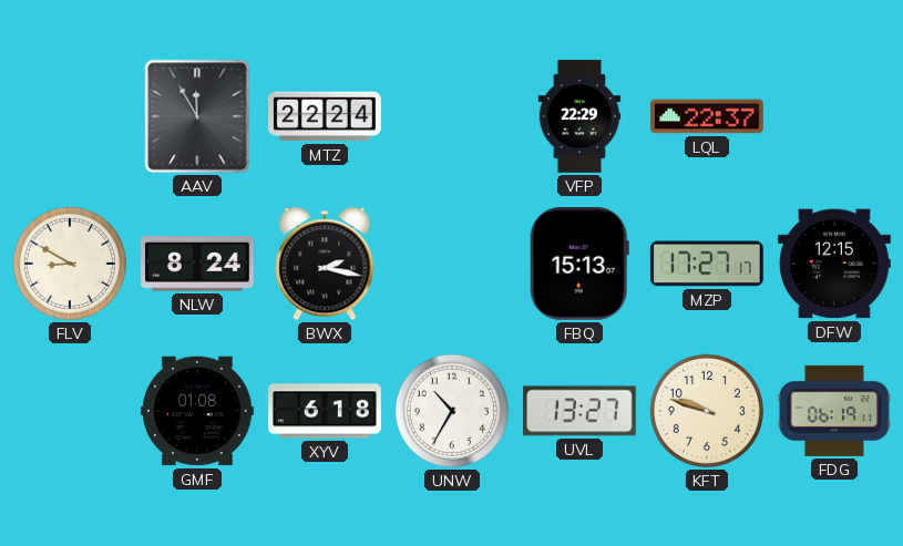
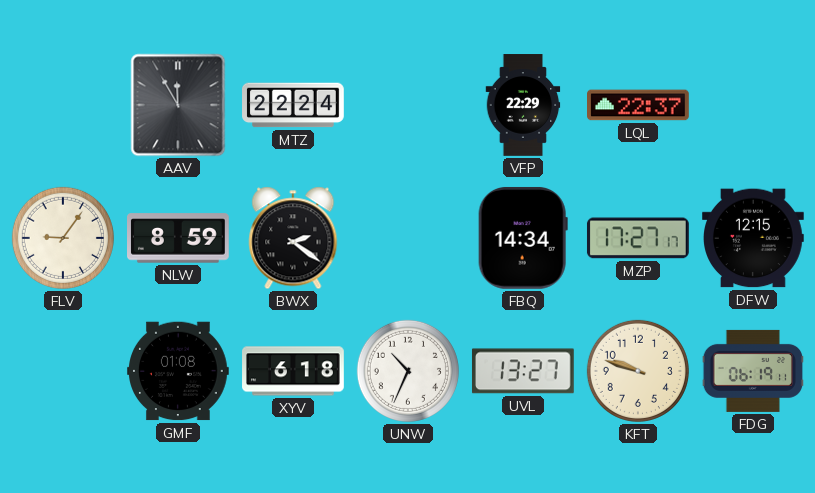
FLV: 8:50 -> 9:06 (63, 238)
NLW: 8:24 -> 8:59 (179, 238)
BWX: 2:17 -> 2:21 (293, 238)
FBQ: 15:13 -> 14:34 (523, 238)
UNW: 10:35 -> 10:34 (408, 371)
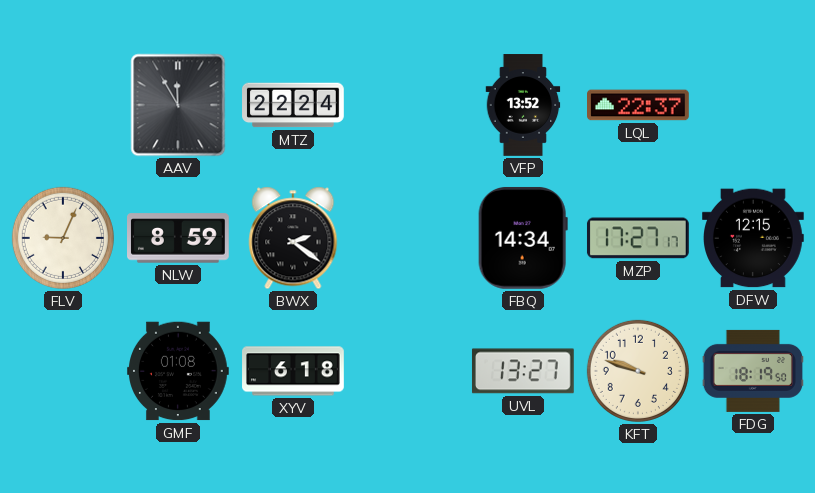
VFP: 22:29 -> 13:52 (523, 105)
FLV: 9:06 -> 9:04 (63, 238)
UNW: 10:34 -> none (408, 371)
FDG: 06:19 -> 18:19 (752, 371)
